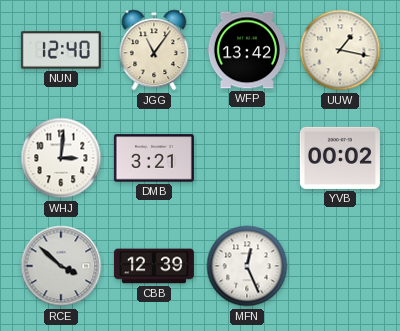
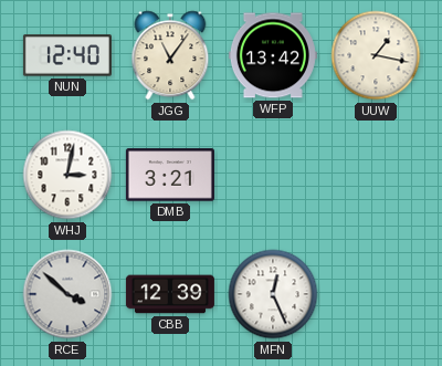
WHJ: 3:01 -> 3:02 (67, 175)
YVB: 00:02 -> none (340, 158)
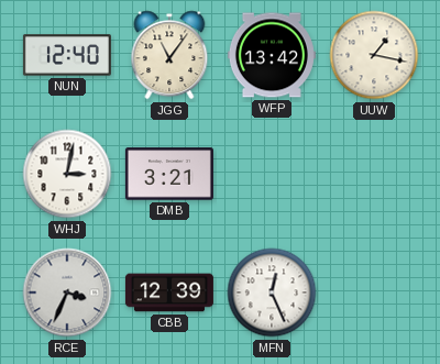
RCE: 3:52 -> 3:34 (67, 293)
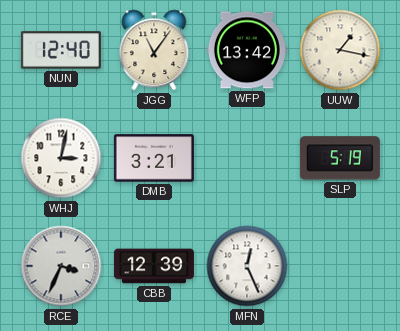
SLP: none -> 5:19 (340, 158)
